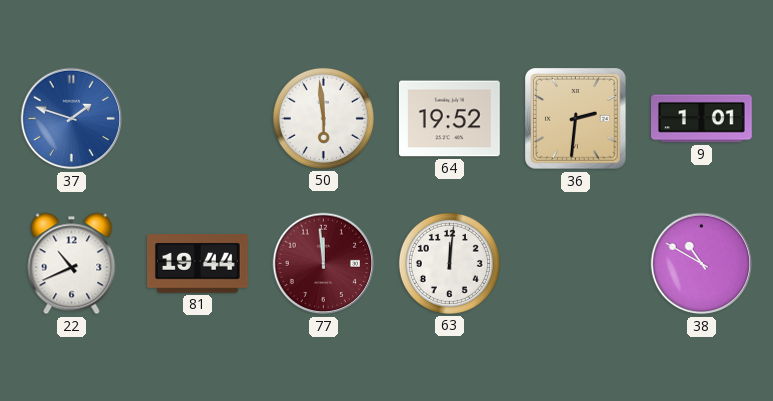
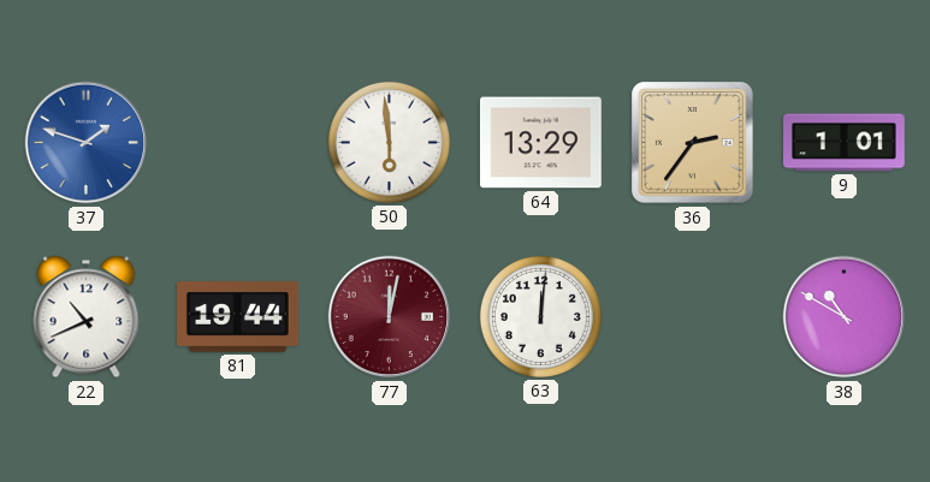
64: 19:52 -> 13:29 (540, 143)
36: 2:31 -> 2:36 (693, 143)
77: 11:59 -> 12:02 (390, 317)
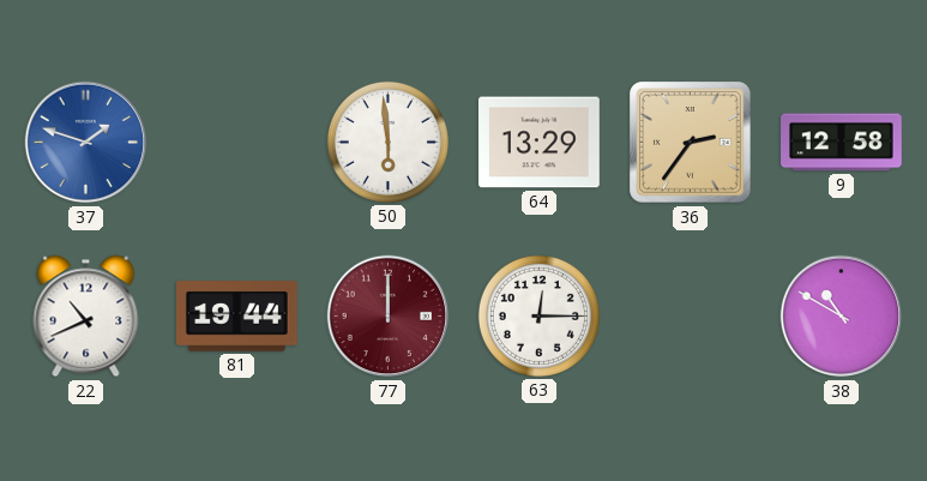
9: 1:01 -> 12:58 (842, 143)
77: 12:02 -> 12:00 (389, 317)
63: 12:01 -> 12:15 (538, 315)
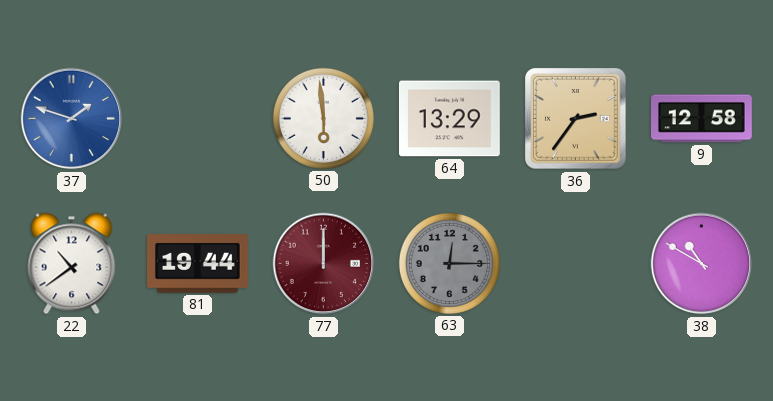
22: 10:41 -> 10:39 (72, 264)
63 dial: white -> grey (449, 263)
